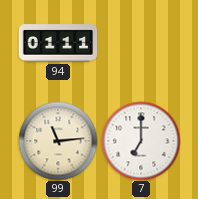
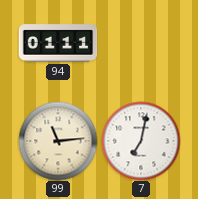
7: 7:00 -> 7:02 (141, 141)
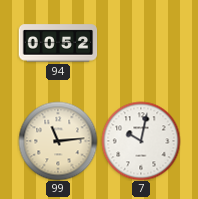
94: 01:11 -> 00:52 (58, 43)
7: 7:02 -> 10:02 (141, 141)
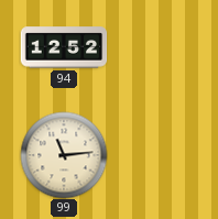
94: 00:52 -> 12:52 (64, 47)
7: 10:02 -> none (141, 141)
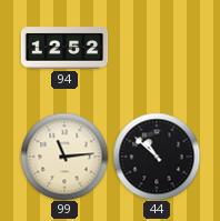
44: none -> 10:52 (157, 157)
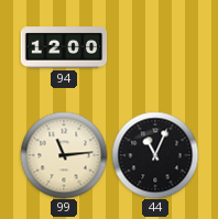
94: 12:52 -> 12:00 (64, 47)
44: 10:52 -> 11:04 (155, 155)
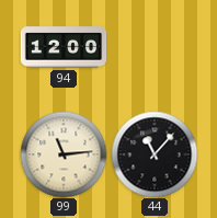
44: 11:04 -> 11:07 (155, 154)
